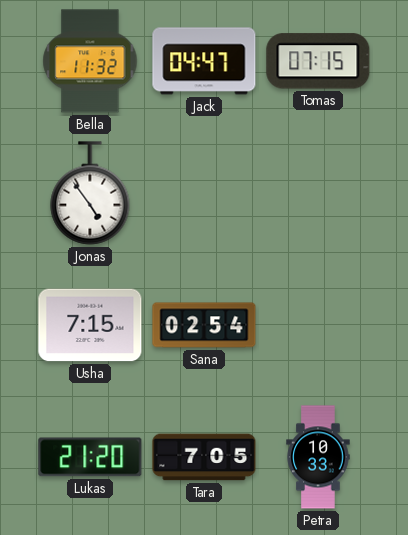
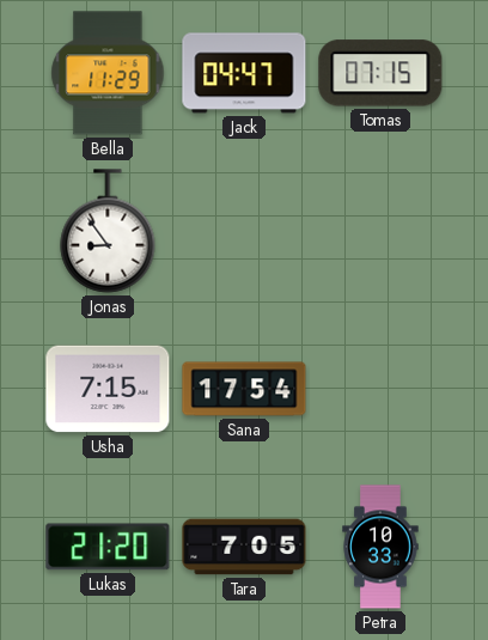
Bella: 11:32 -> 11:29 (108, 73)
Jonas: 4:54 -> 8:54 (108, 231)
Sana: 02:54 -> 17:54 (244, 389)
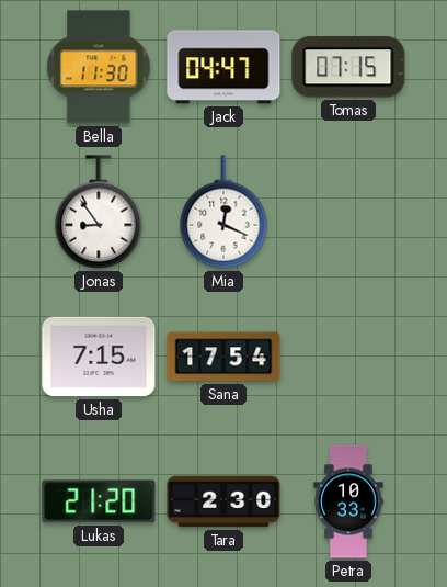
Bella: 11:29 -> 11:30 (99, 67)
Mia: none -> 12:19 (224, 212)
Tara: 7:05 -> 2:30 (224, 501)
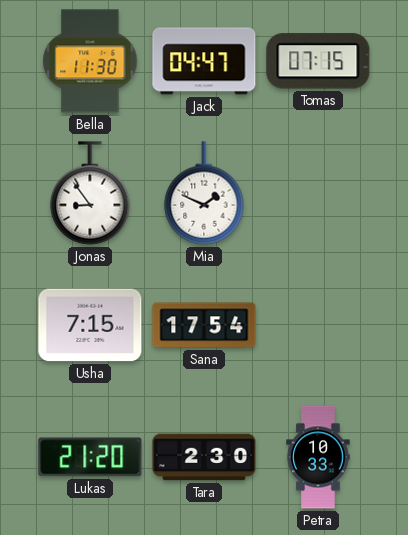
Mia: 12:19 -> 1:49 (204, 193)
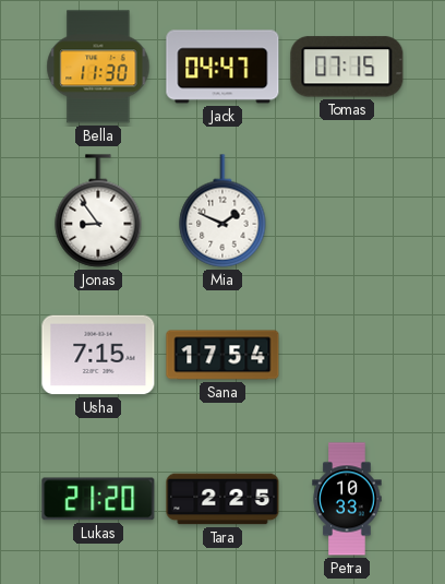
Tara: 2:30 -> 2:25 (222, 499)
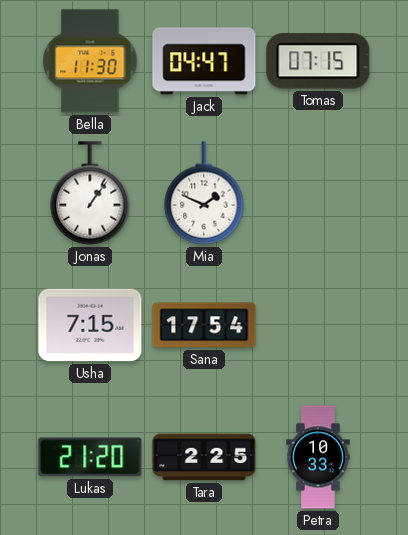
Jonas: 8:54 -> 1:06 (90, 193)
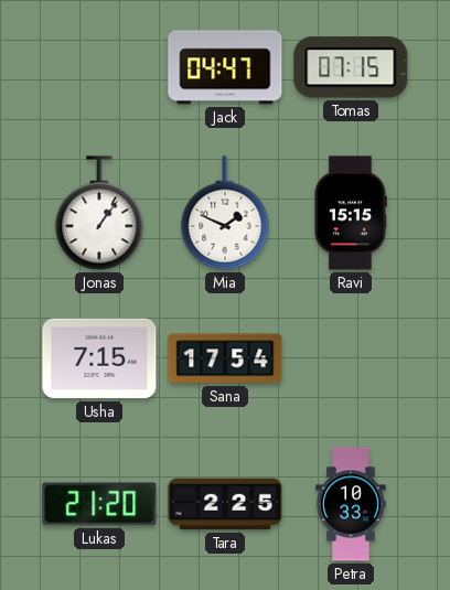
Bella: 11:30 -> none (90, 61)
Ravi: none -> 15:15 (351, 213)
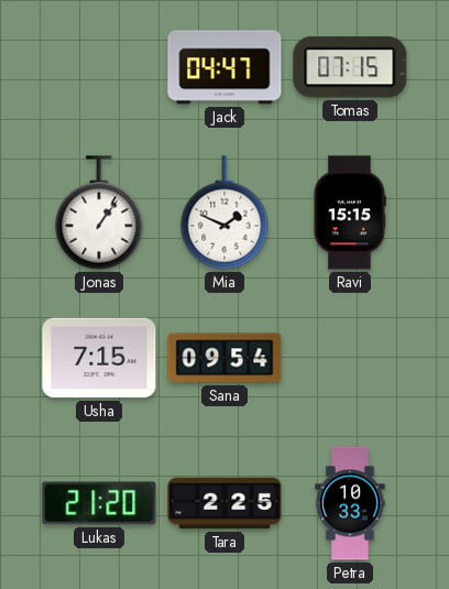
Sana: 17:54 -> 09:54 (225, 358)
